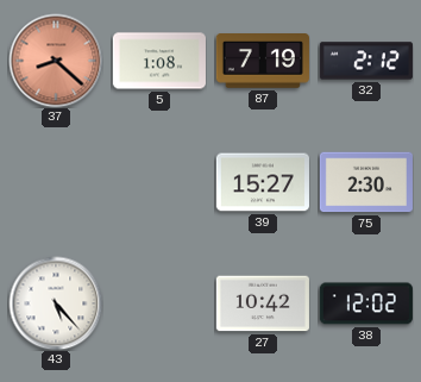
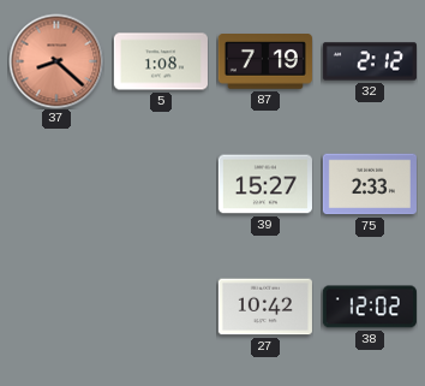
75: 2:30 -> 2:33 (370, 184)
43: 5:23 -> none (56, 303)
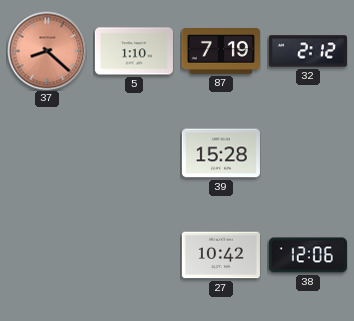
5: 1:08 -> 1:10 (134, 51)
39: 15:27 -> 15:28 (221, 153)
75: 2:33 -> none (370, 184)
38: 12:02 -> 12:06 (308, 255)
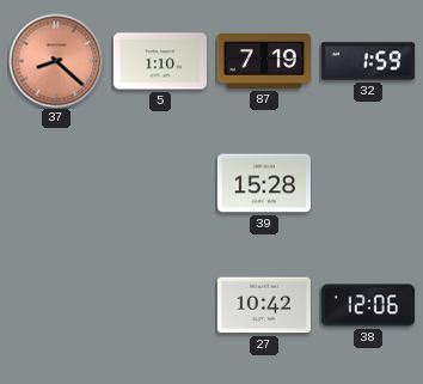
32: 2:12 -> 1:59 (368, 61)
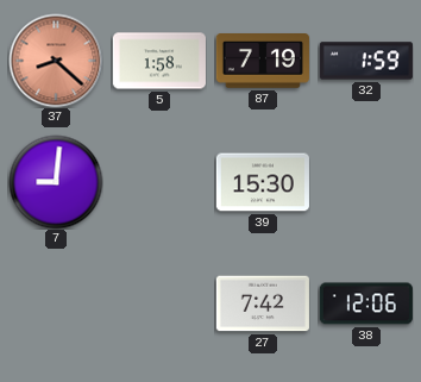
5: 1:10 -> 1:58 (159, 61)
7: none -> 9:01 (56, 182)
39: 15:28 -> 15:30 (263, 182)
27: 10:42 -> 7:42 (263, 303)
